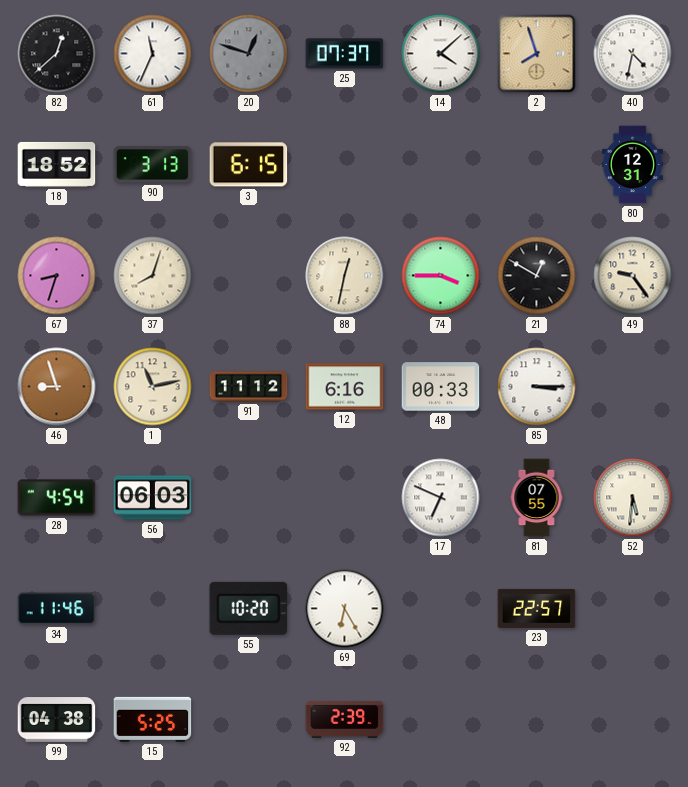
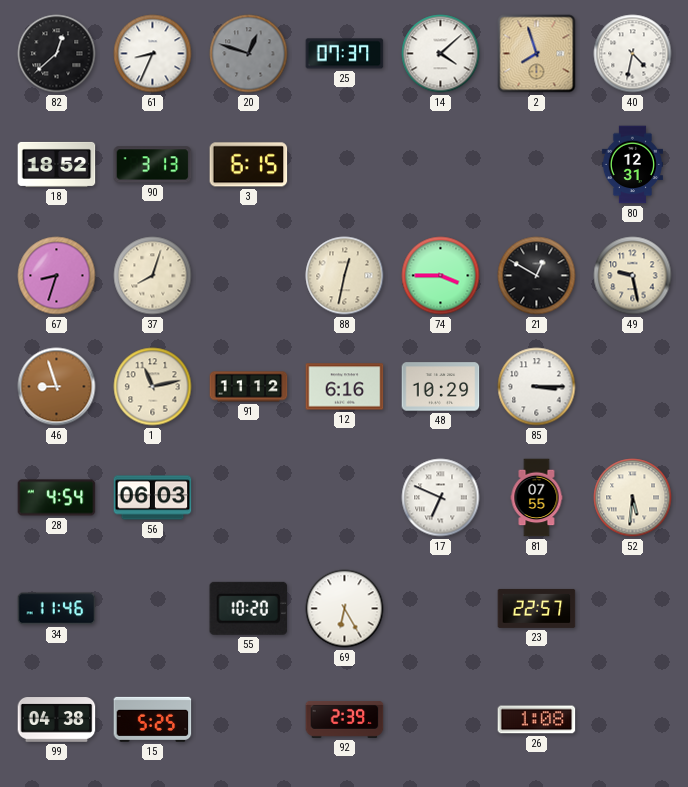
61: 11:34 -> 8:34 (153, 54)
49: 9:24 -> 9:28 (633, 276)
48: 00:33 -> 10:29 (441, 387)
26: none -> 1:08 (537, 720)
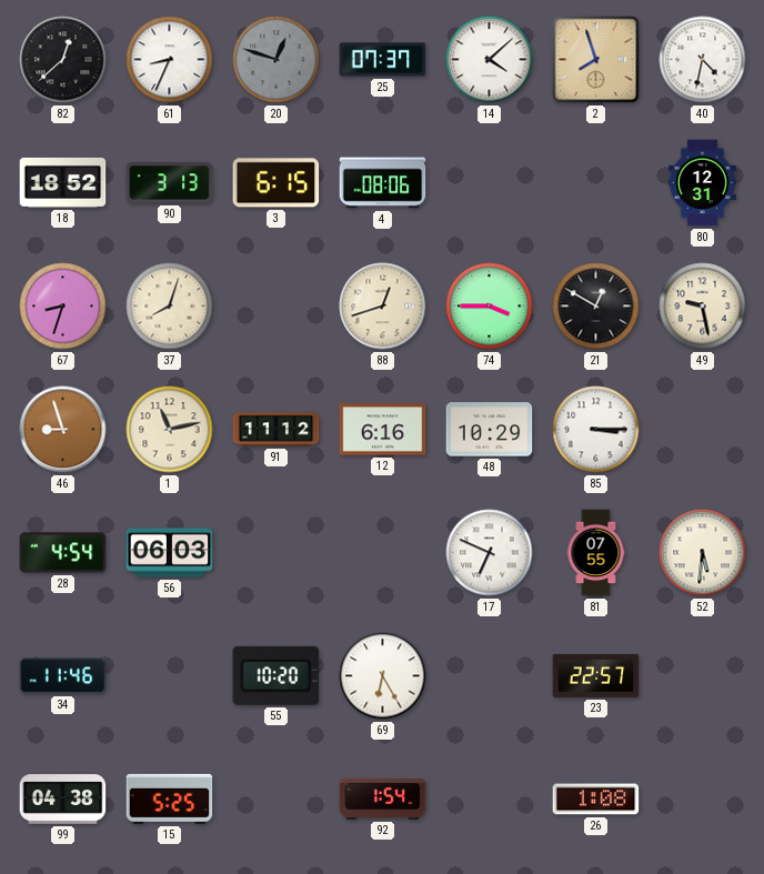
4: none -> 08:06 (383, 183)
88: 12:32 -> 12:42 (383, 307)
92: 2:39 -> 1:54 (383, 798)
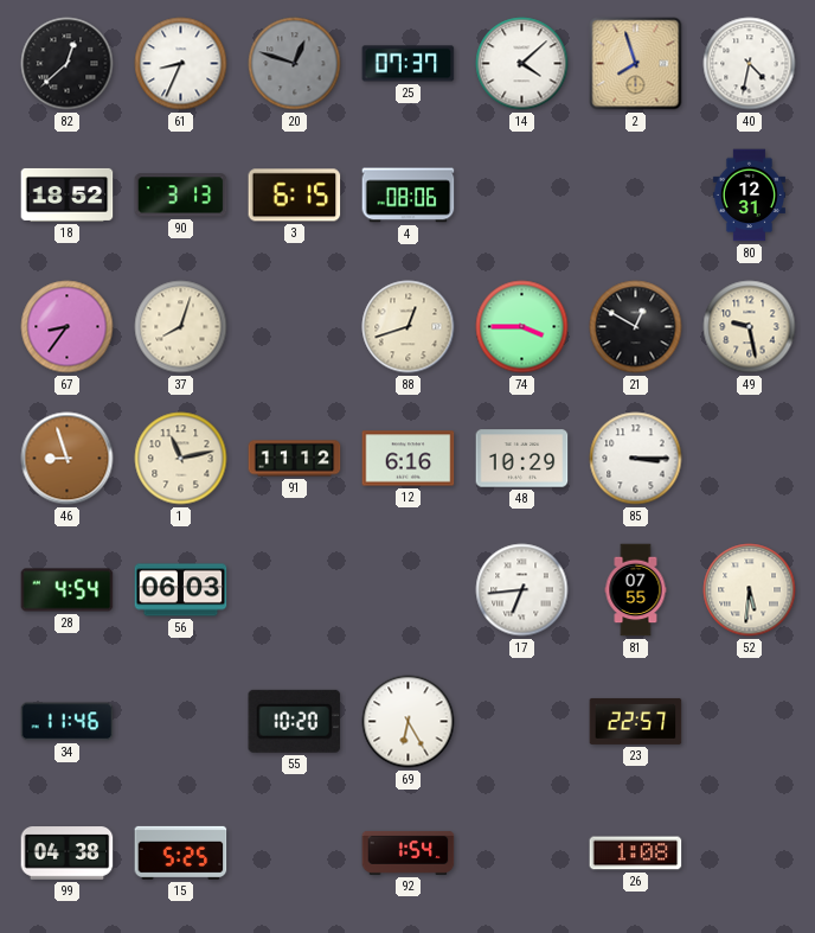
67: 8:33 -> 8:36 (68, 327)
17: 6:49 -> 6:44 (522, 590)
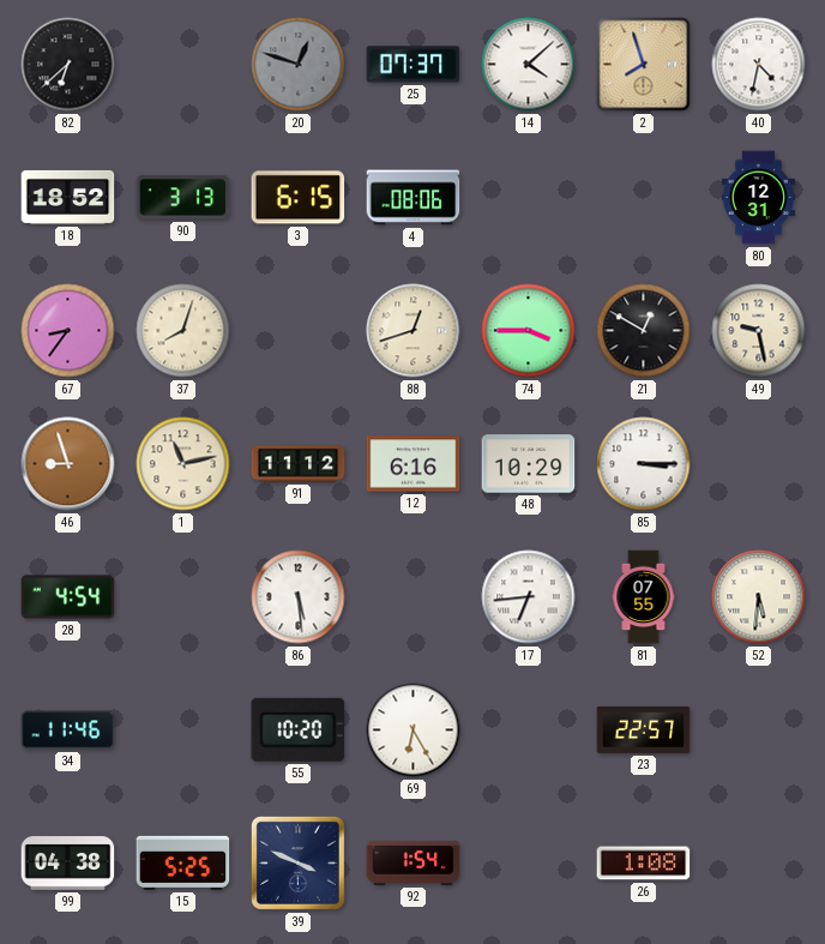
82: 12:38 -> 6:38 (68, 65)
61: 8:34 -> none (181, 64)
56: 06:03 -> none (181, 590)
86: none -> 5:29 (299, 597)
39: none -> 3:49 (297, 862)
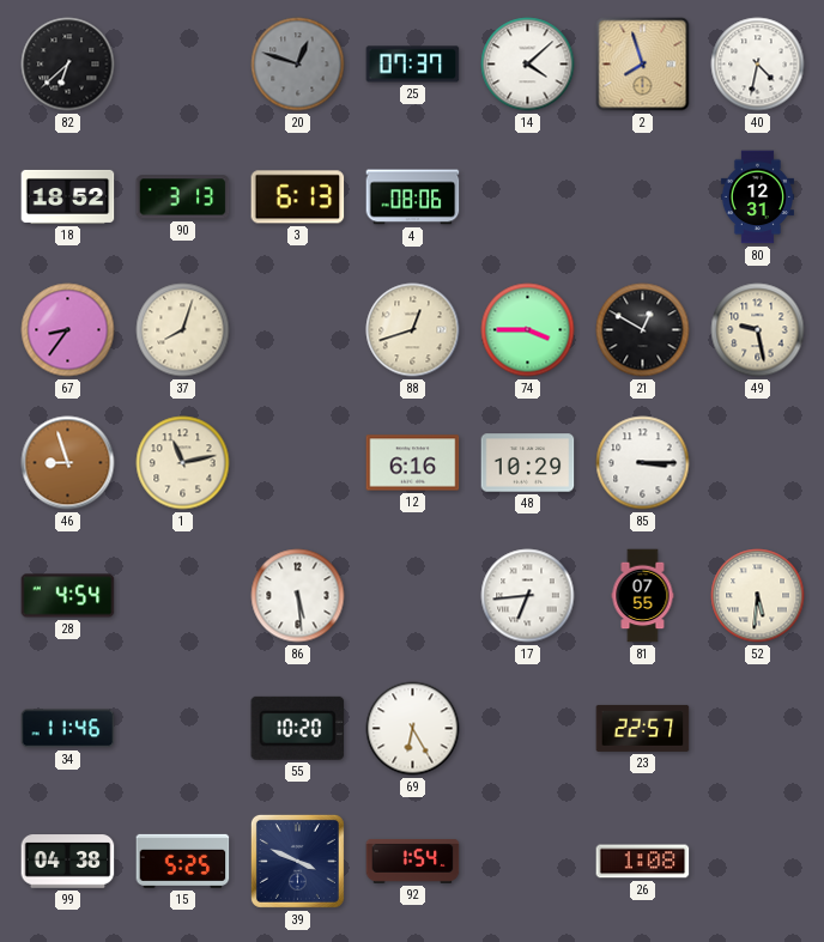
3: 6:15 -> 6:13 (298, 197)
91: 11:12 -> none (299, 464)
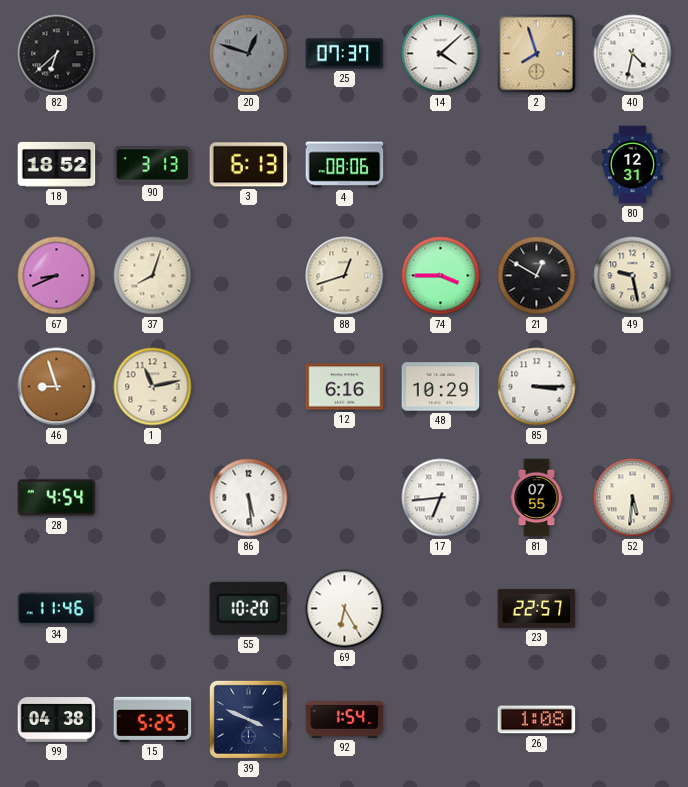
67: 8:36 -> 8:41 (57, 276)
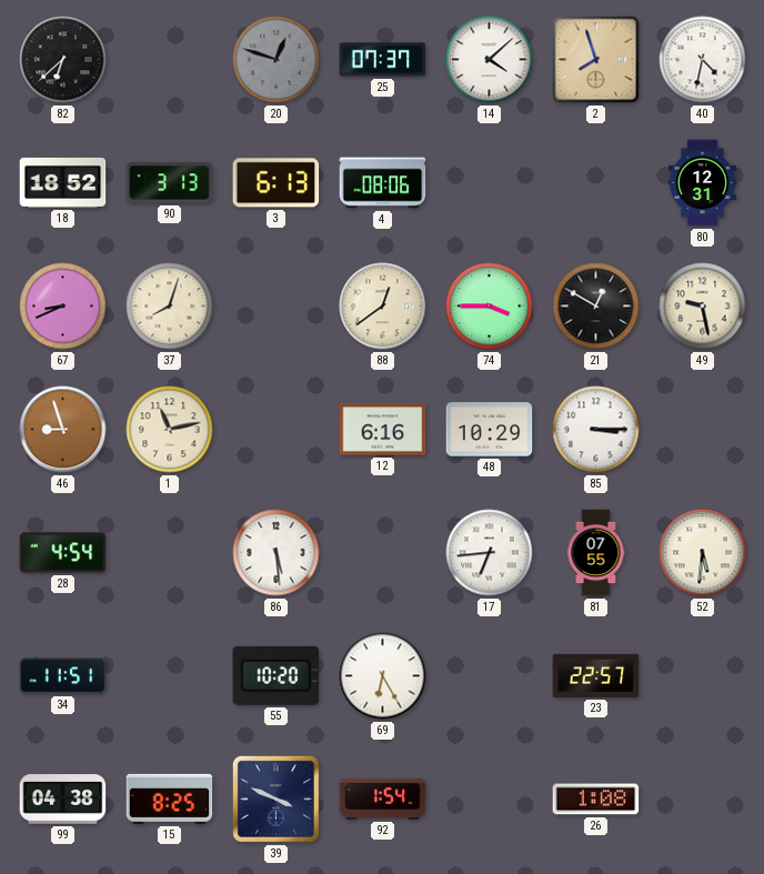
88: 12:42 -> 12:39 (383, 307)
34: 11:46 -> 11:51 (63, 676)
15: 5:25 -> 8:25 (170, 798)
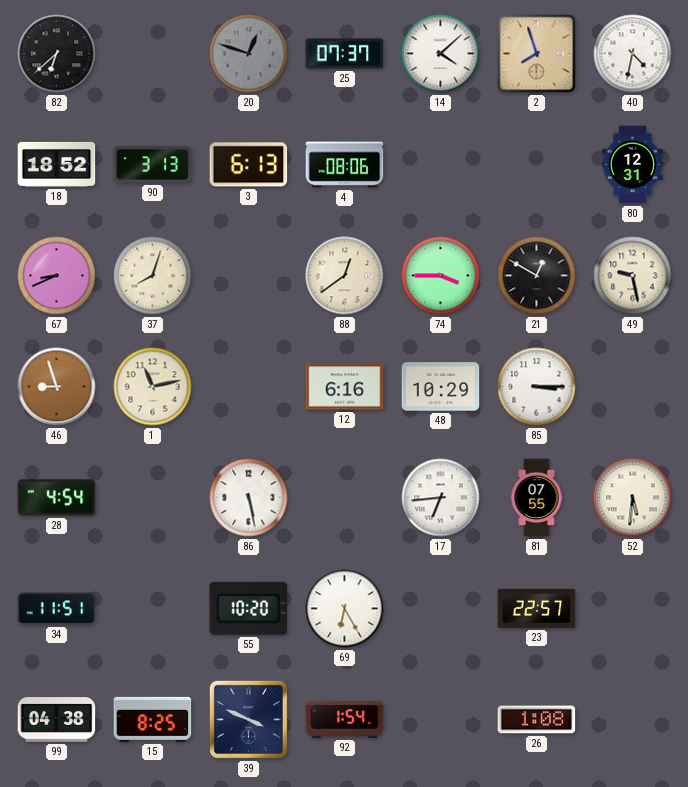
86: 5:29 -> 5:28 (249, 498)
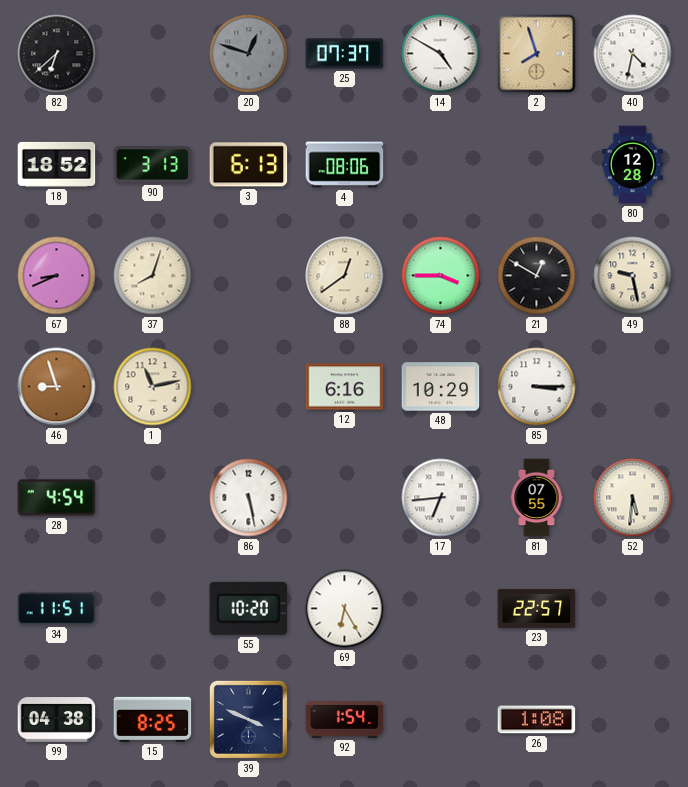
14: 4:08 -> 4:50 (441, 54)
80: 12:31 -> 12:28 (632, 165)
